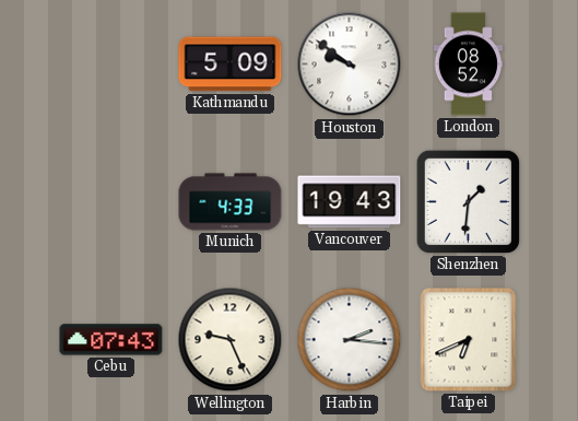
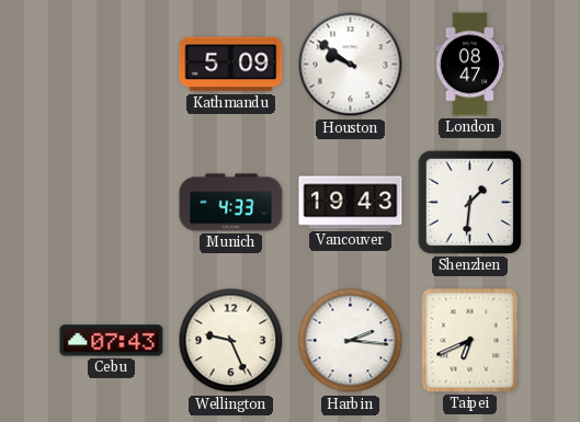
London: 08:52 -> 08:47 (470, 65)
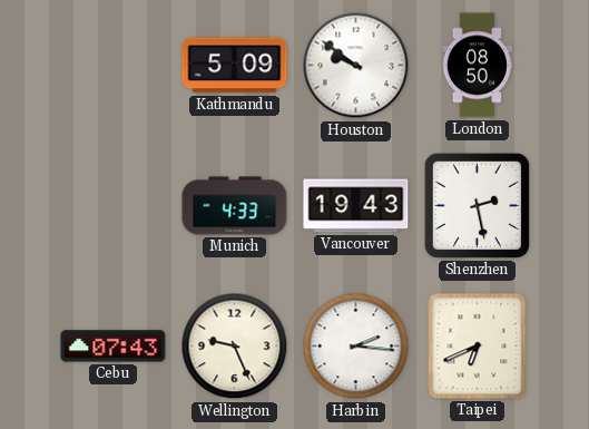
London: 08:47 -> 08:50 (478, 66)
Shenzhen: 1:31 -> 2:28 (477, 205)
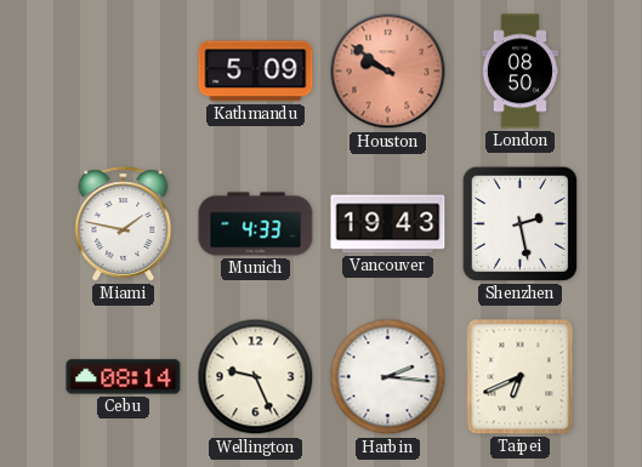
Houston dial: white -> salmon (388, 72)
Miami: none -> 1:47 (124, 224)
Cebu: 07:43 -> 08:14 (124, 377)
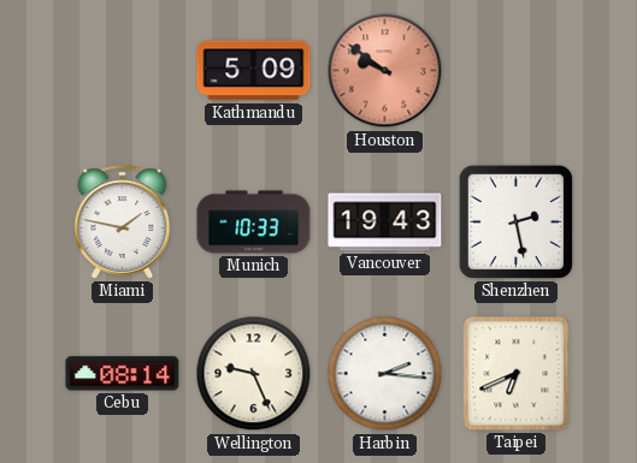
London: 08:50 -> none (521, 72)
Munich: 4:33 -> 10:33 (254, 222)
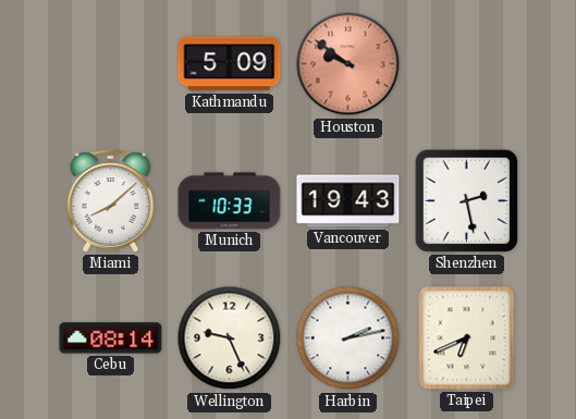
Miami: 1:47 -> 8:08 (111, 201)
Harbin: 2:16 -> 2:13 (348, 338)
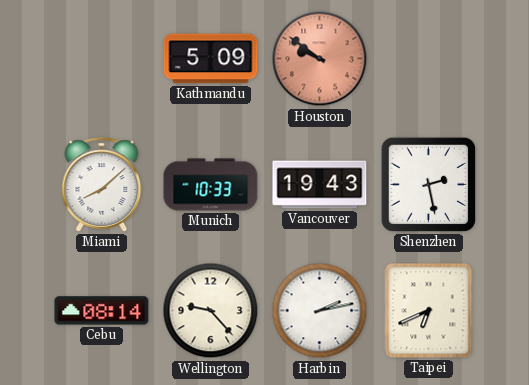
Wellington: 9:26 -> 9:23 (211, 311)
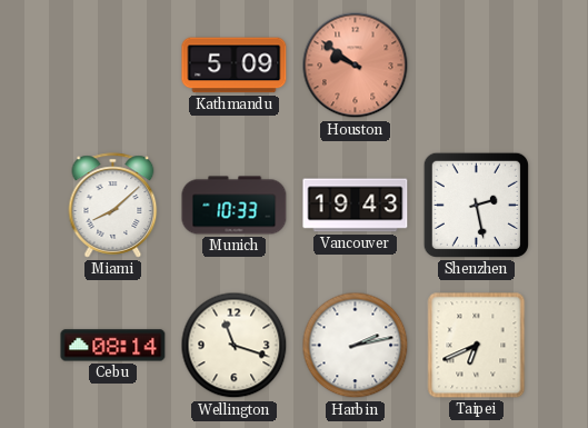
Wellington: 9:23 -> 11:18 (235, 346)
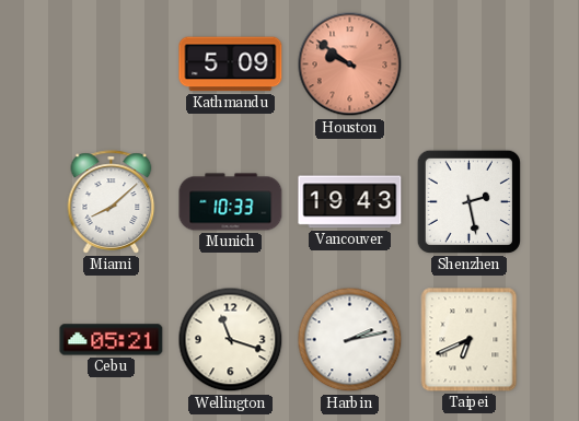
Cebu: 08:14 -> 05:21 (112, 340)
